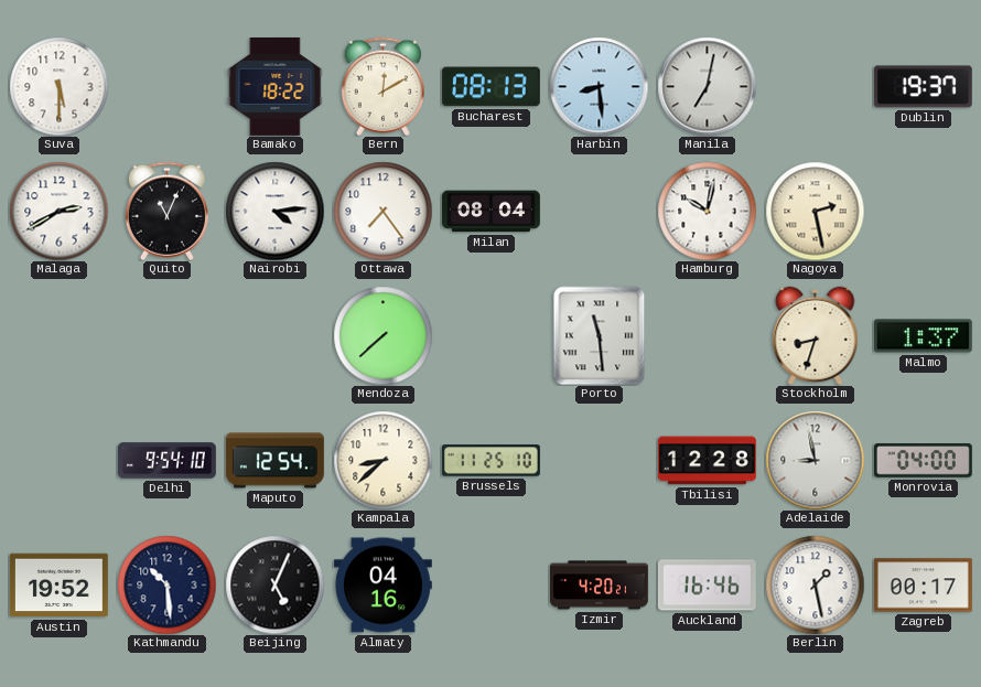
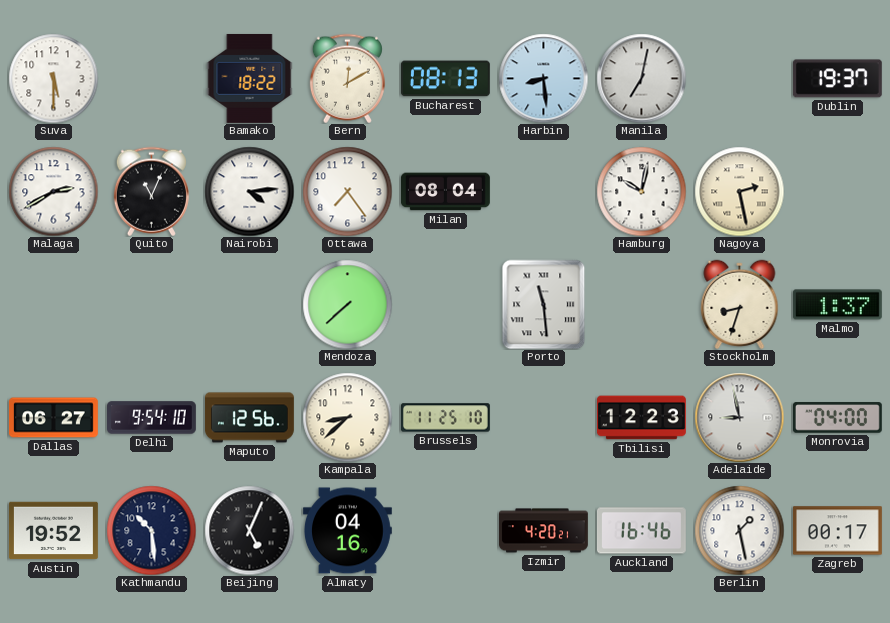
Dallas: none -> 06:27 (54, 418)
Maputo: 12:54 -> 12:56 (249, 418)
Tbilisi: 12:28 -> 12:23 (641, 418)
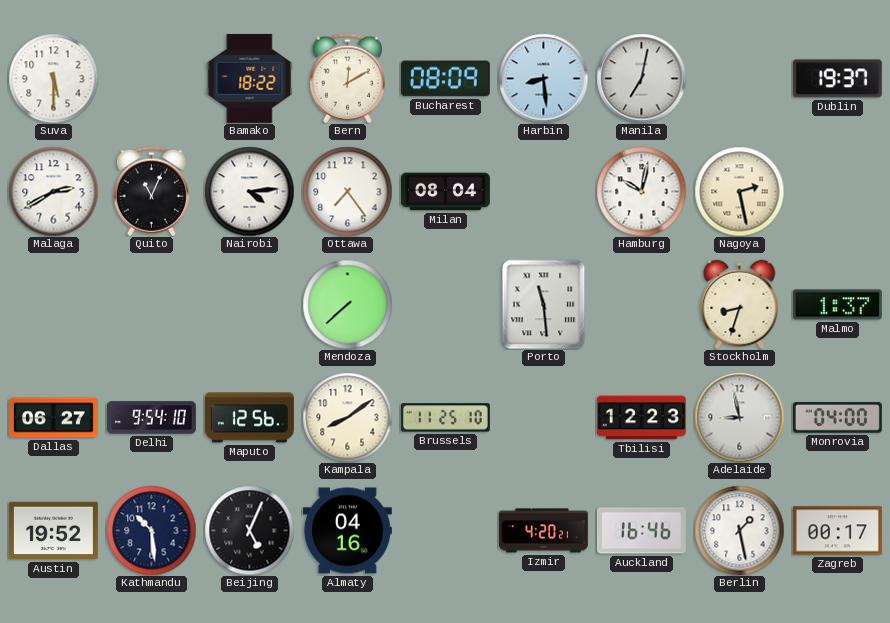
Bucharest: 08:13 -> 08:09 (445, 79)
Kampala: 8:38 -> 8:09 (347, 417)
